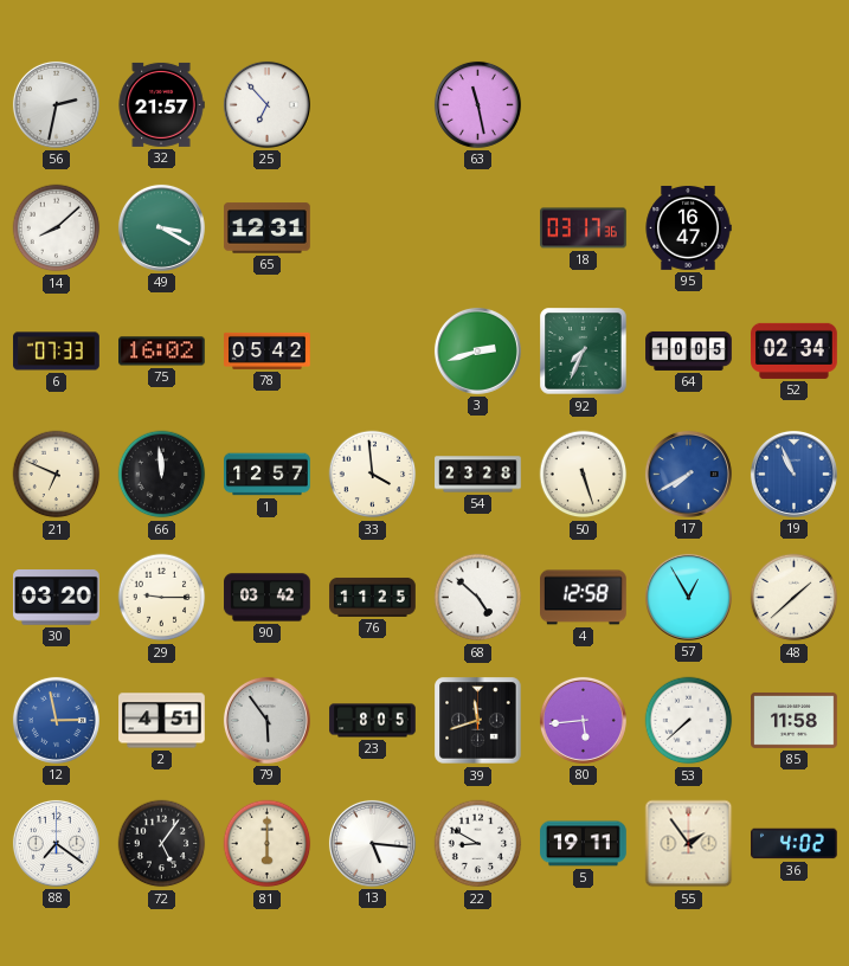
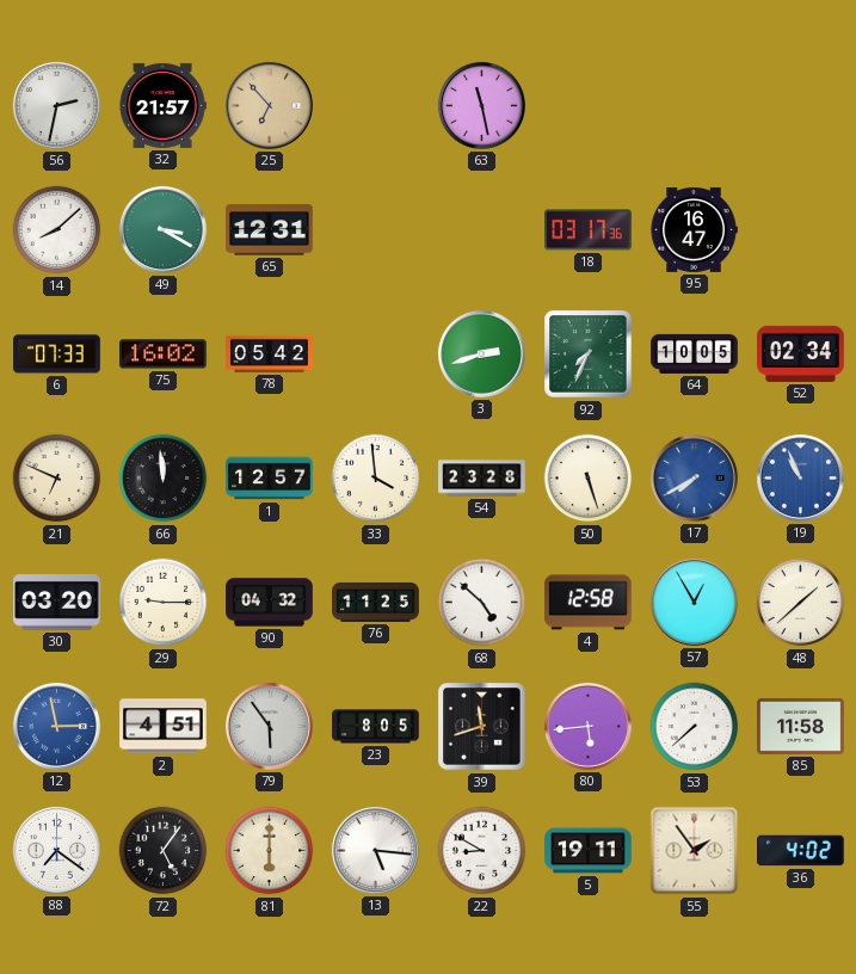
25 dial: white -> champagne (269, 105)
90: 03:42 -> 04:32 (270, 603)
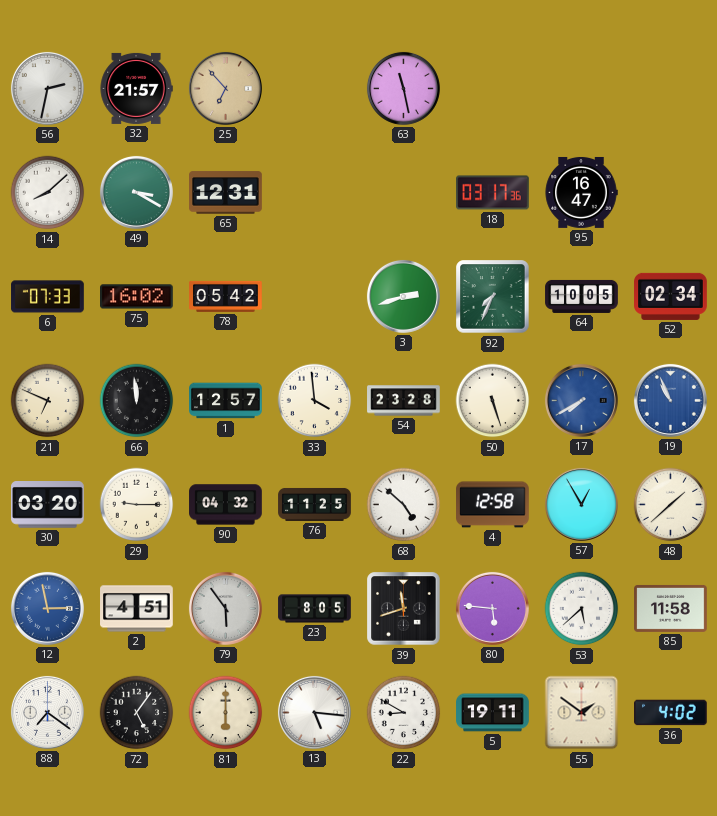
80: 5:44 -> 5:46 (492, 608)
53: 7:38 -> 5:38 (582, 609)
55: 1:54 -> 1:51 (582, 713)
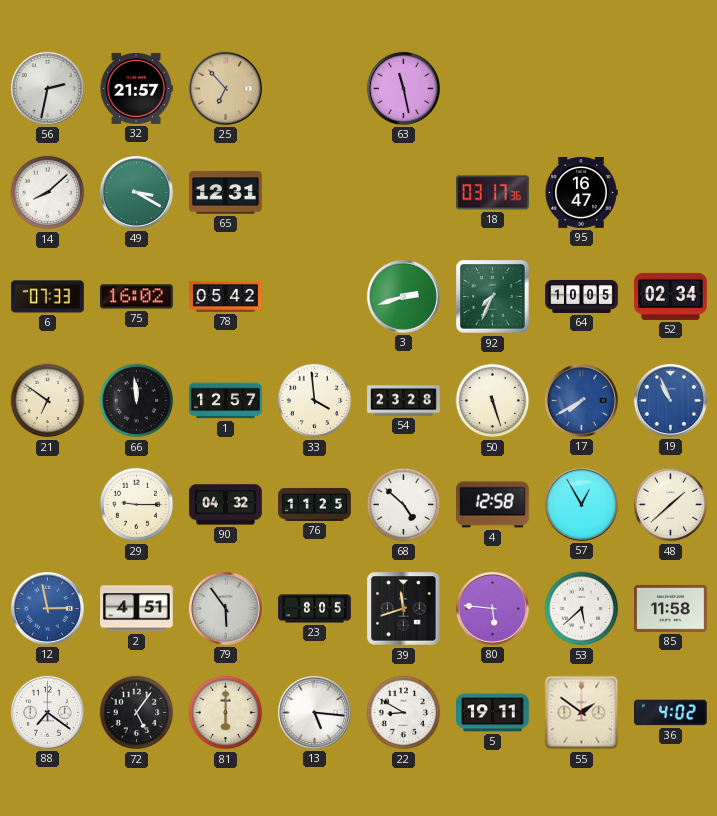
21: 6:49 -> 6:51 (48, 401)
30: 03:20 -> none (48, 505)
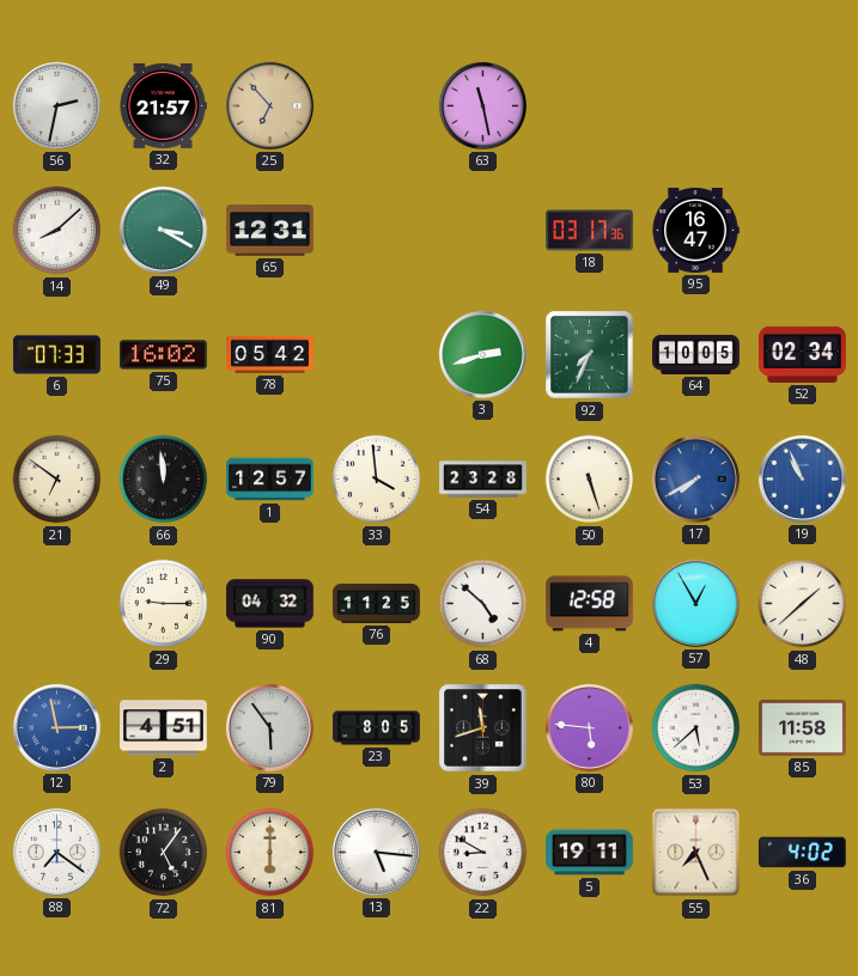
55: 1:51 -> 7:26 (696, 853)
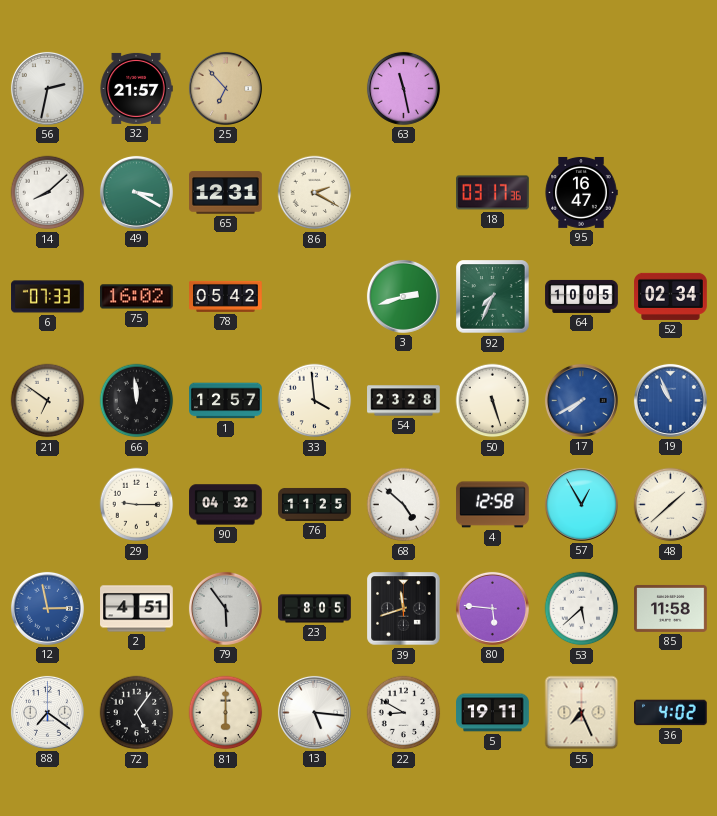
86: none -> 2:20 (315, 193)
